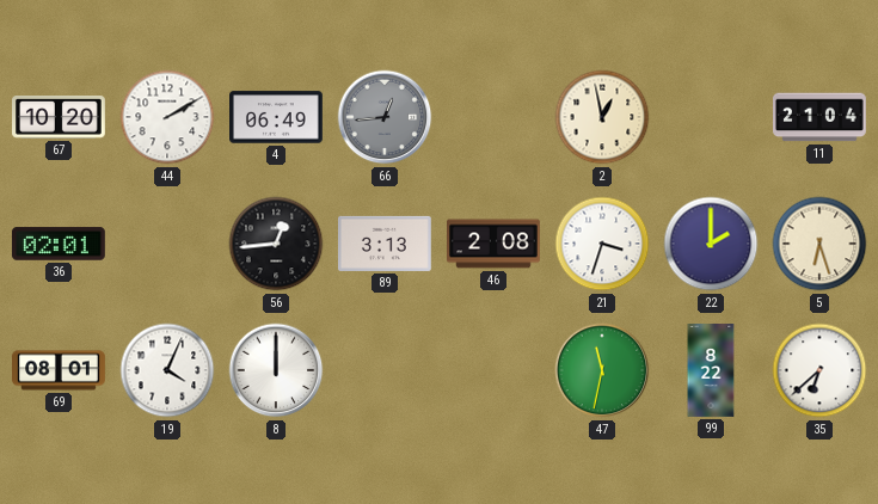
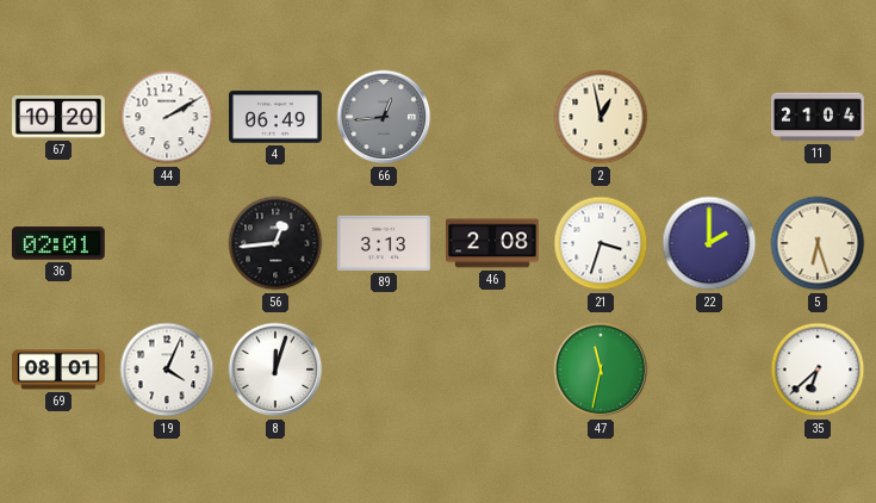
8: 12:00 -> 12:03 (275, 370)
99: 8:22 -> none (711, 371)
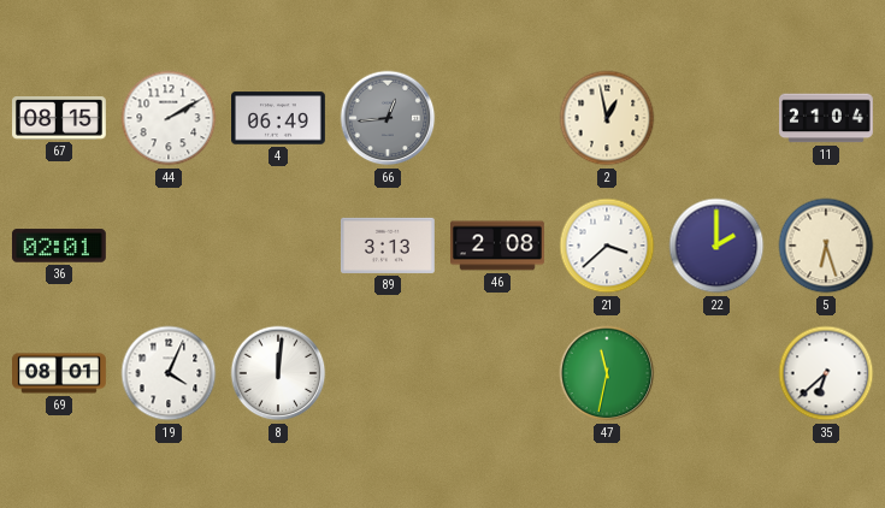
67: 10:20 -> 08:15 (60, 119)
56: 12:44 -> none (275, 243)
21: 3:33 -> 3:38 (607, 246)
8: 12:03 -> 12:01 (278, 373)
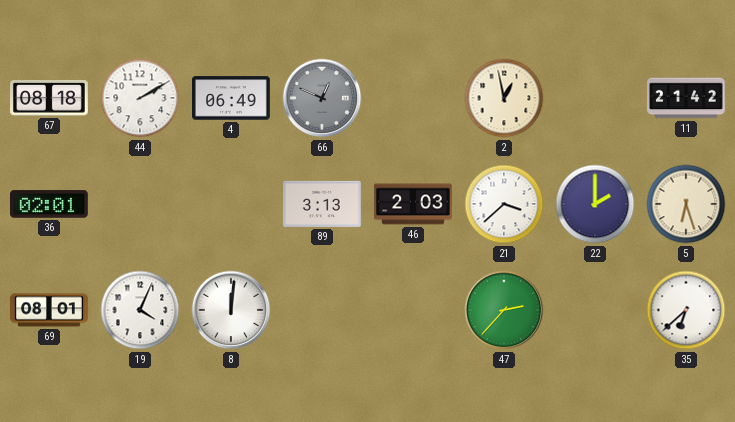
67: 08:15 -> 08:18 (50, 99)
66: 12:44 -> 12:49 (322, 98)
11: 21:04 -> 21:42 (687, 98)
46: 2:08 -> 2:03 (414, 204)
47: 11:32 -> 2:37 (504, 310)
